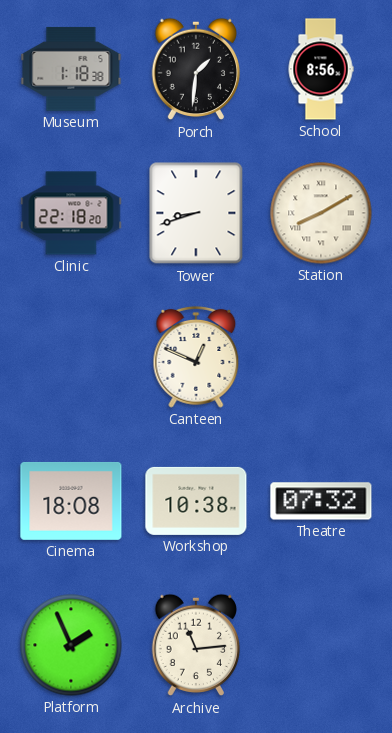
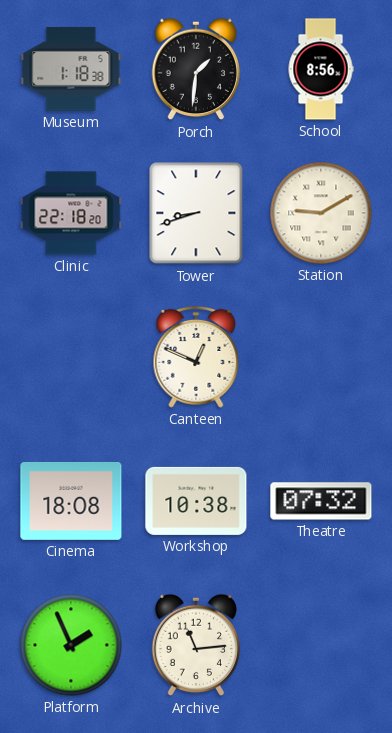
Station: 8:10 -> 9:10 (321, 213)
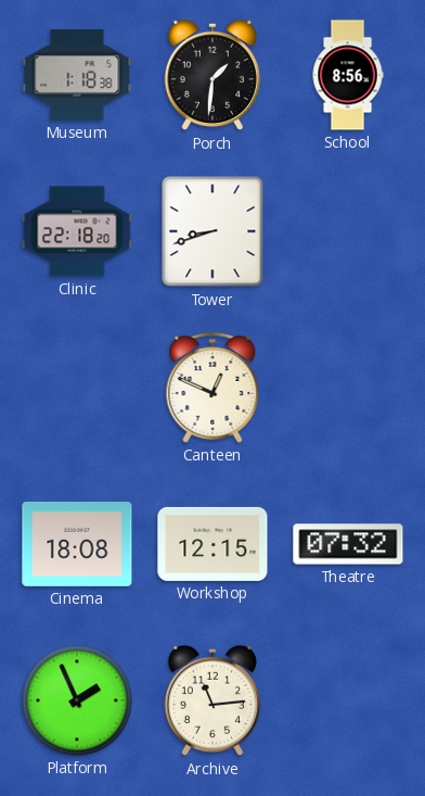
Station: 9:10 -> none (321, 213)
Workshop: 10:38 -> 12:15 (212, 544)
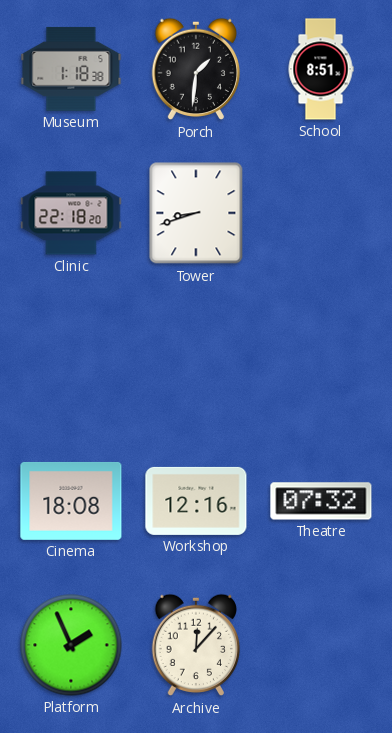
School: 8:56 -> 8:51 (321, 69)
Canteen: 12:49 -> none (212, 388)
Workshop: 12:15 -> 12:16 (196, 501)
Archive: 11:14 -> 12:07 (195, 645)
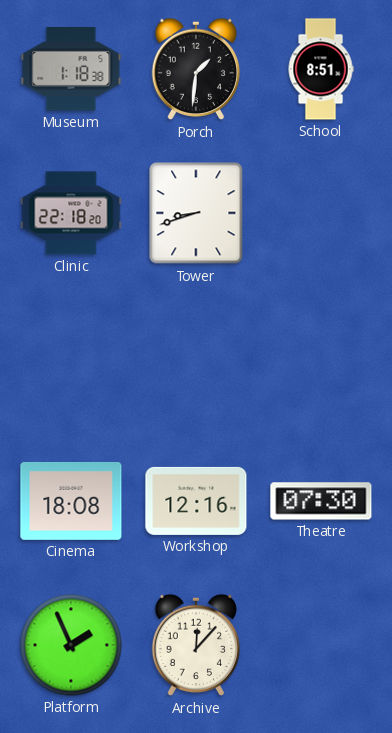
Theatre: 07:32 -> 07:30 (321, 501)
